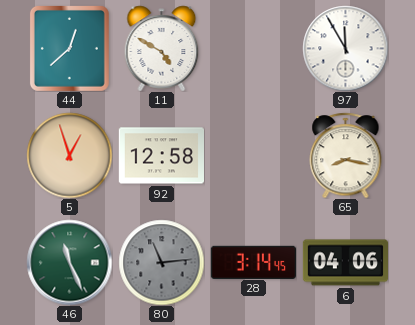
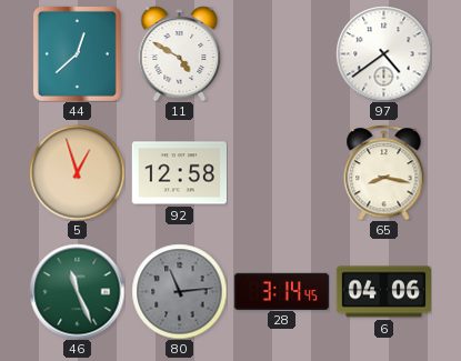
97: 11:55 -> 4:39 (383, 53)
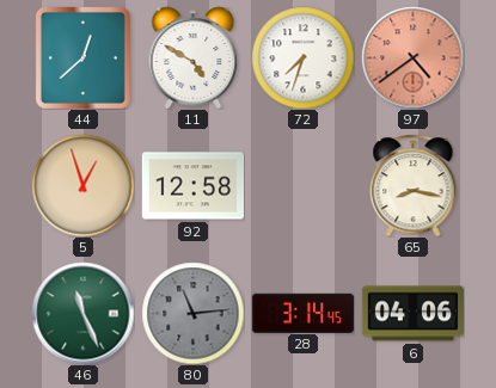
72: none -> 7:33 (302, 57)
97 dial: white -> salmon (412, 57)
